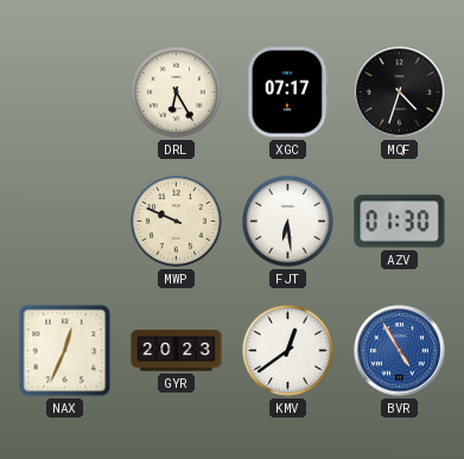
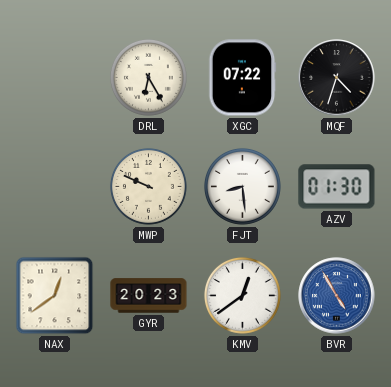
XGC: 07:17 -> 07:22 (243, 78)
FJT: 6:29 -> 8:29 (242, 186)
NAX: 12:34 -> 12:39 (55, 296)
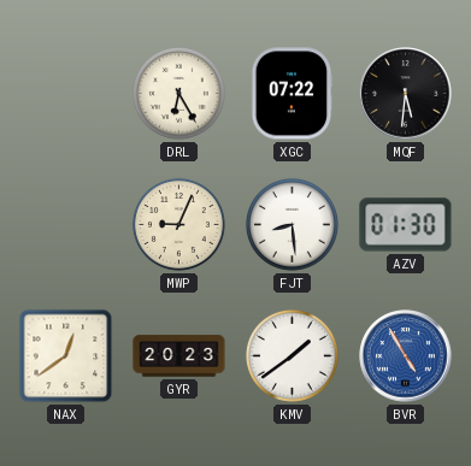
MQF: 4:33 -> 5:31 (406, 94)
MWP: 9:49 -> 9:04 (178, 224)
KMV: 12:39 -> 1:39 (292, 355)
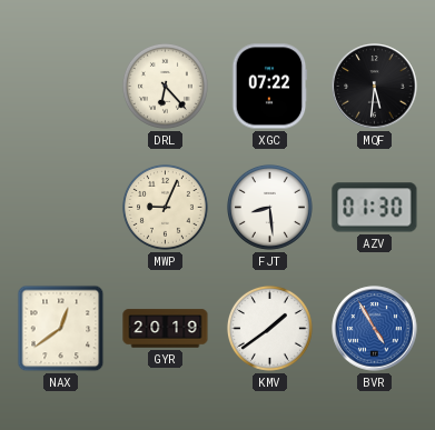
DRL: 6:25 -> 6:23 (165, 86)
GYR: 20:23 -> 20:19 (166, 329)
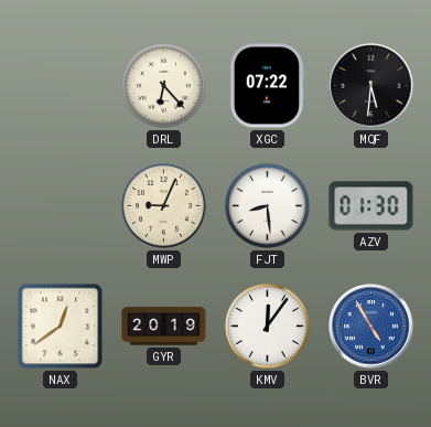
KMV: 1:39 -> 12:06 (267, 325)
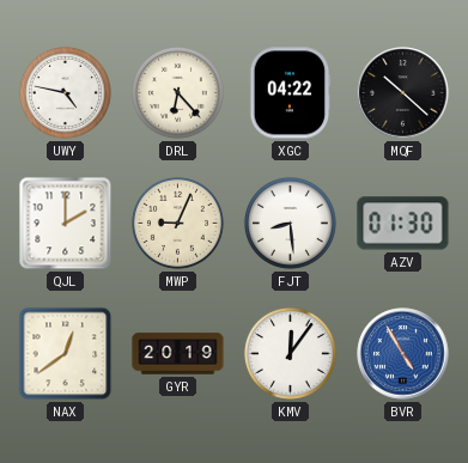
UWY: none -> 4:47 (65, 92)
XGC: 07:22 -> 04:22 (291, 93)
MQF: 5:31 -> 10:22 (403, 93)
QJL: none -> 2:00 (66, 224)
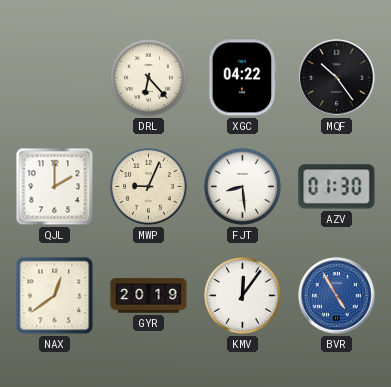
UWY: 4:47 -> none (65, 92)
MQF: 10:22 -> 10:24 (337, 78)
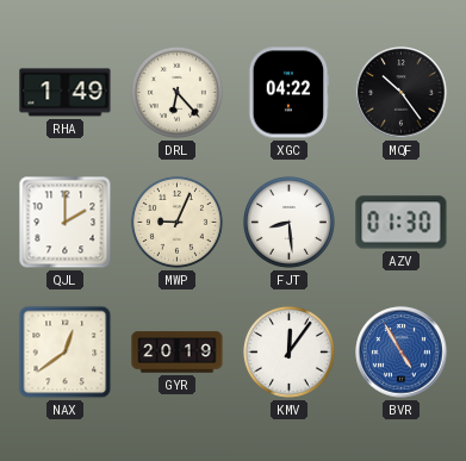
RHA: none -> 1:49 (66, 93)
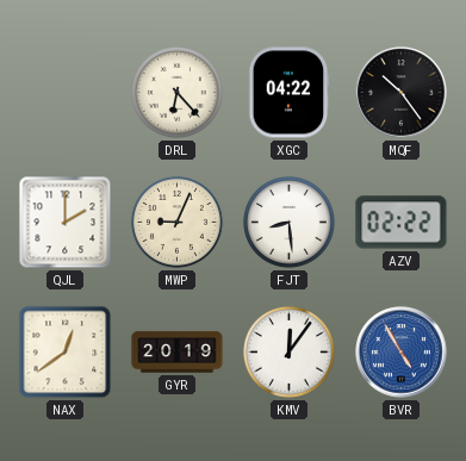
RHA: 1:49 -> none (66, 93)
AZV: 01:30 -> 02:22 (402, 223)
